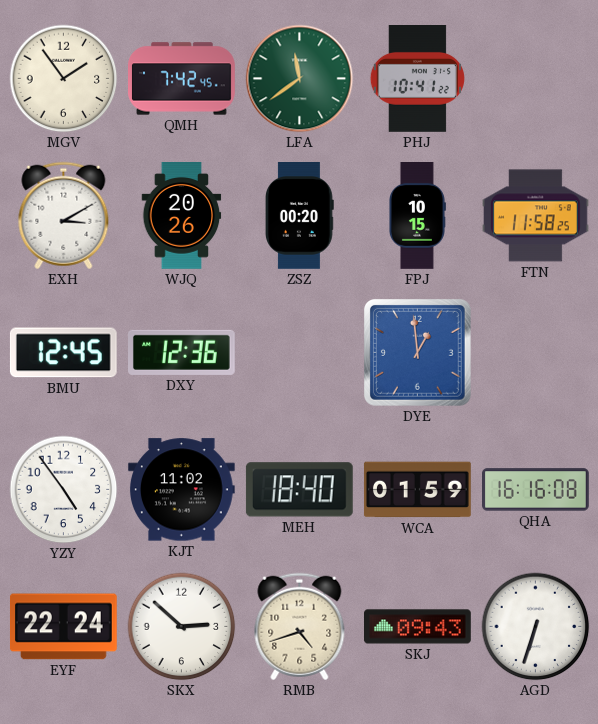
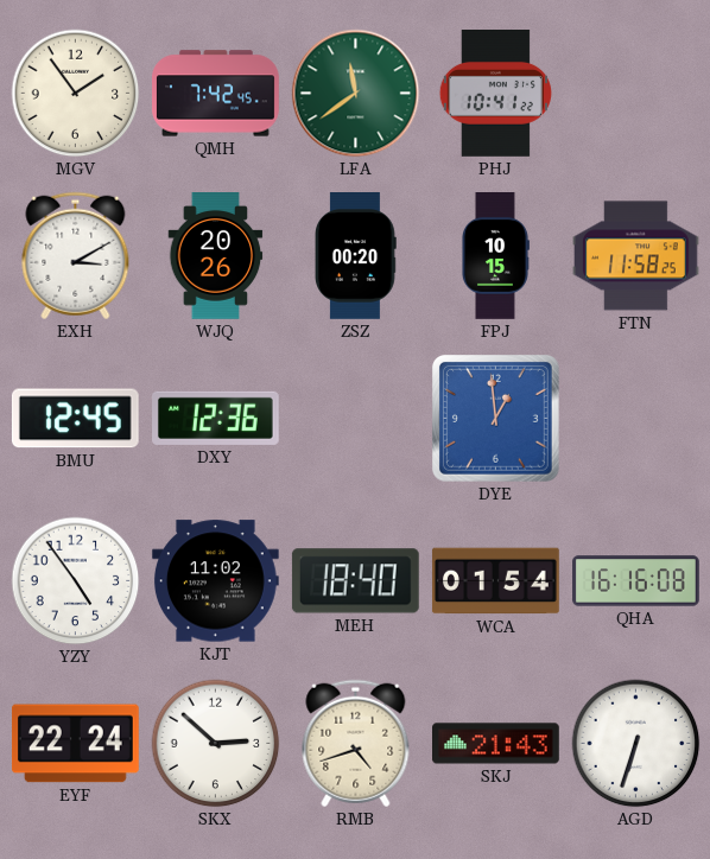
WCA: 01:59 -> 01:54 (495, 581)
SKJ: 09:43 -> 21:43 (496, 744)
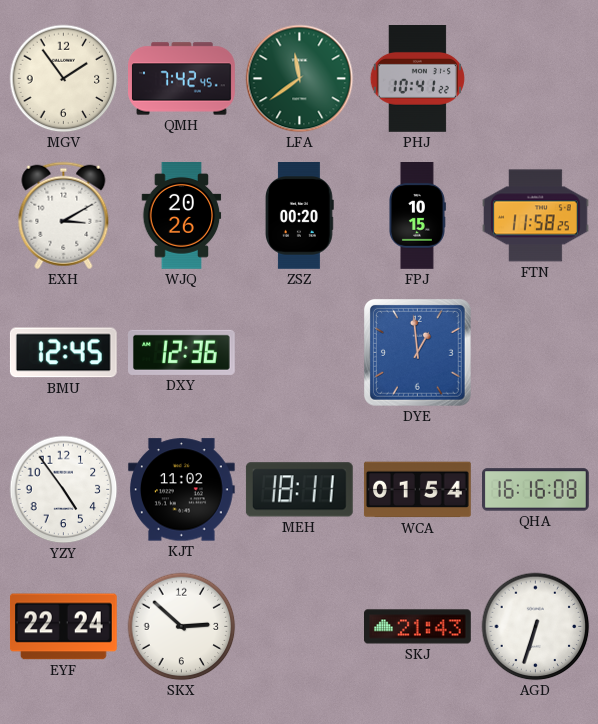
MEH: 18:40 -> 18:11 (299, 490)
RMB: 4:42 -> none (356, 744)
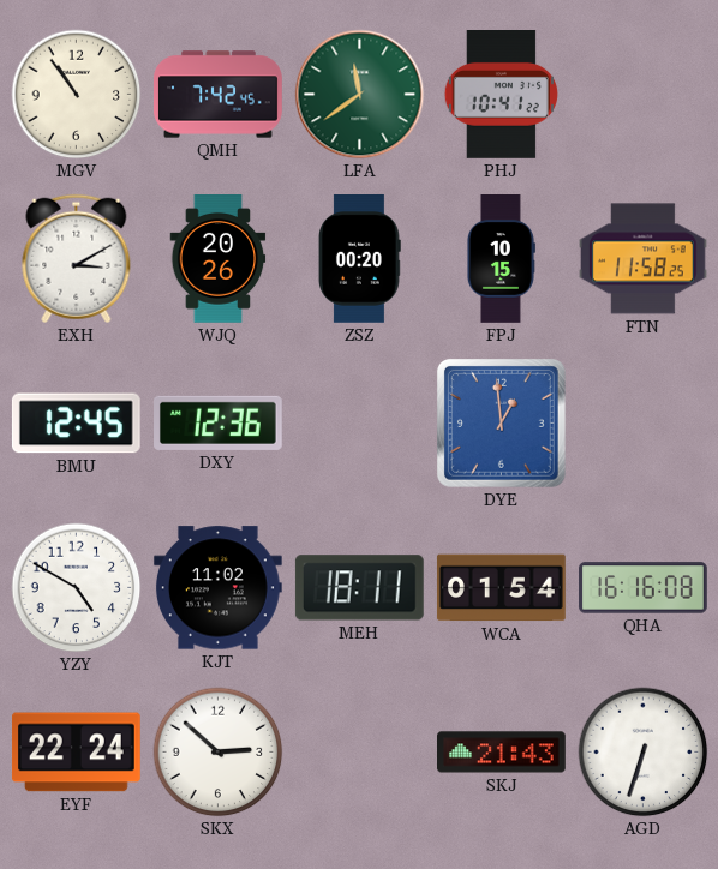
MGV: 1:54 -> 10:54 (77, 95)
YZY: 4:54 -> 4:50 (77, 588)
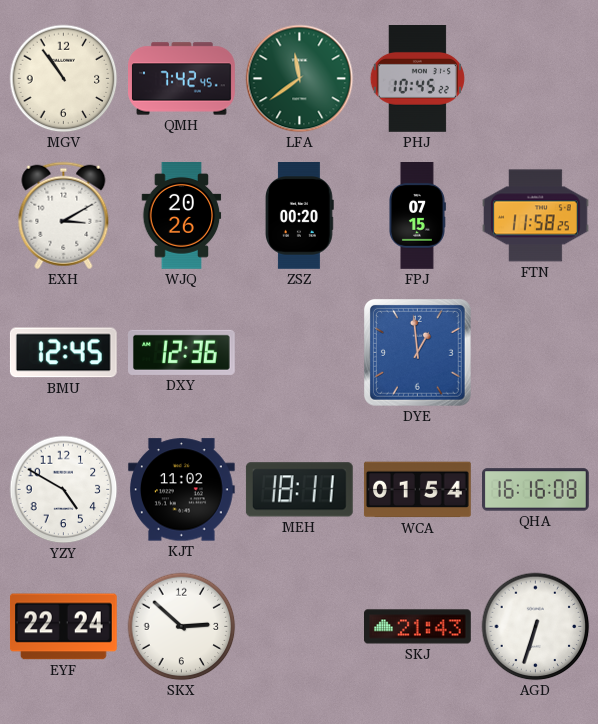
PHJ: 10:41 -> 10:45 (417, 79)
FPJ: 10:15 -> 07:15 (418, 216)
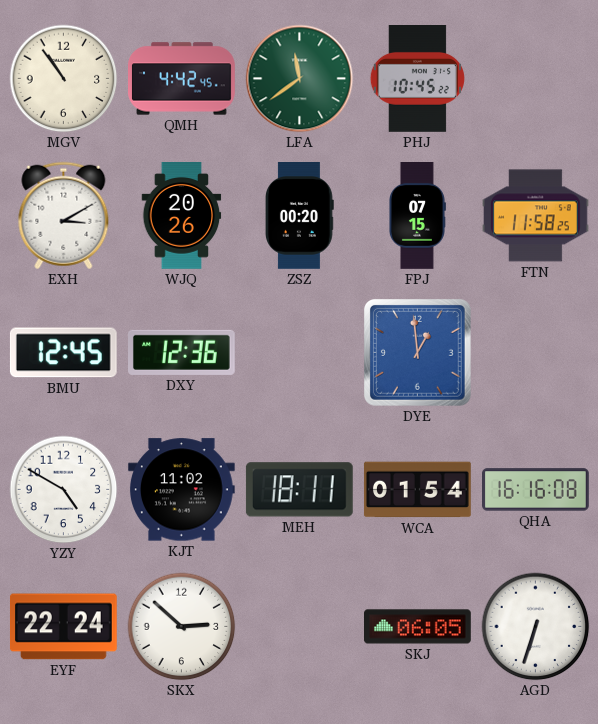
QMH: 7:42 -> 4:42 (182, 79)
SKJ: 21:43 -> 06:05 (418, 627)
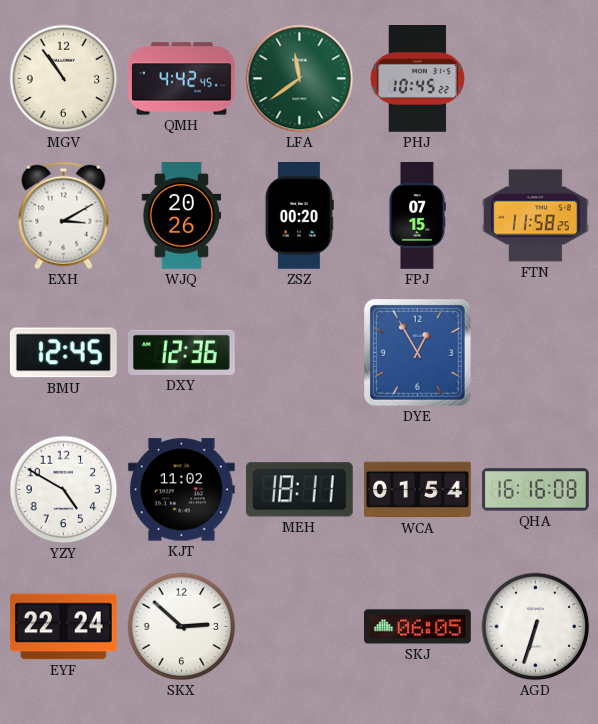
DYE: 12:59 -> 12:55 (418, 353)
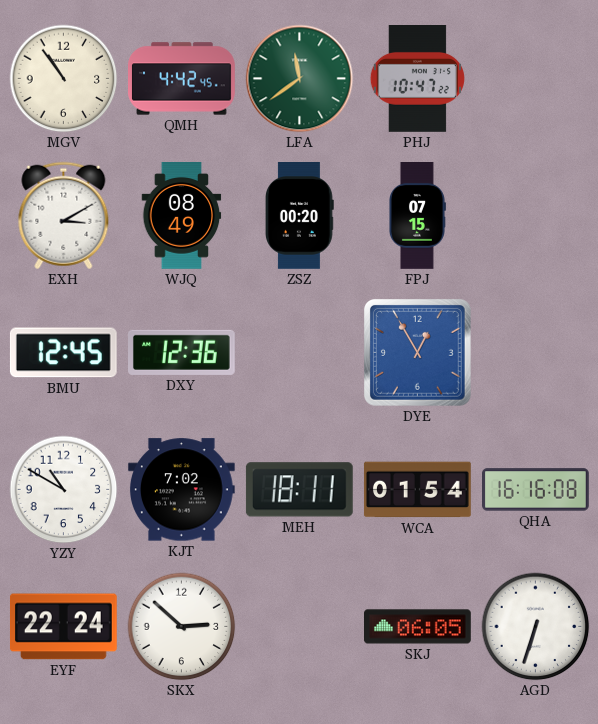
PHJ: 10:45 -> 10:47 (417, 79)
WJQ: 20:26 -> 08:49 (182, 216)
FTN: 11:58 -> none (536, 216)
YZY: 4:50 -> 10:50 (64, 490)
KJT: 11:02 -> 7:02 (181, 490)
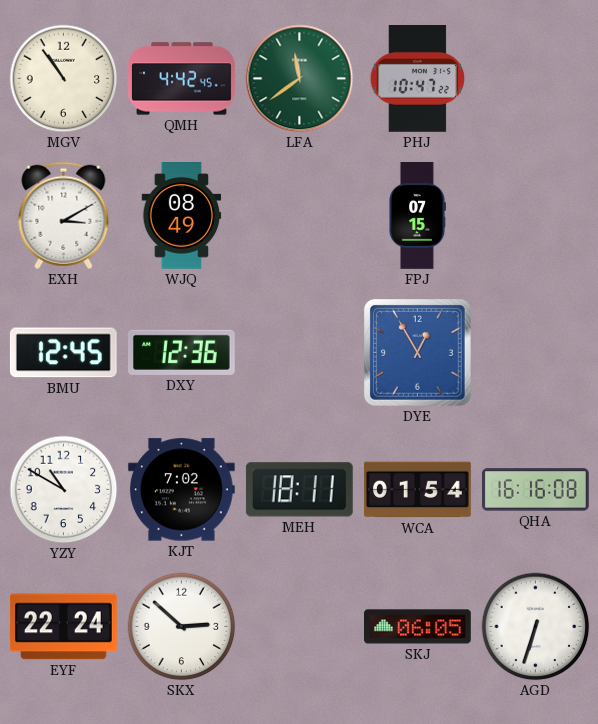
ZSZ: 00:20 -> none (300, 216)
